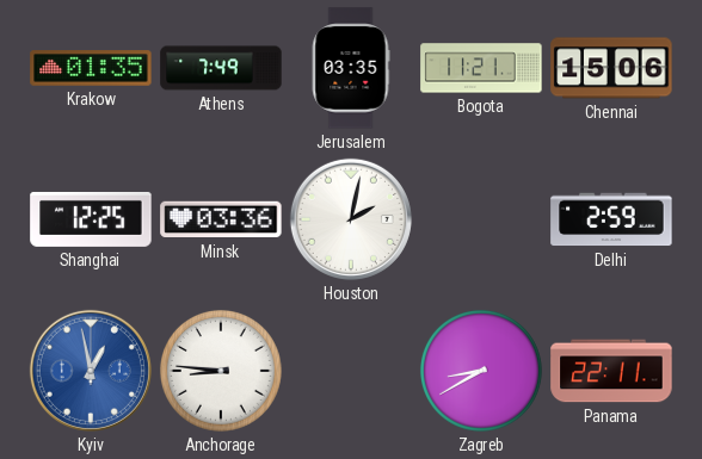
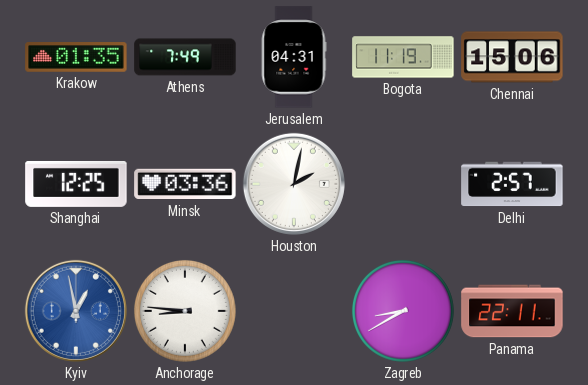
Jerusalem: 03:35 -> 04:31 (294, 57)
Bogota: 11:21 -> 11:19 (403, 57)
Delhi: 2:59 -> 2:57 (512, 184)
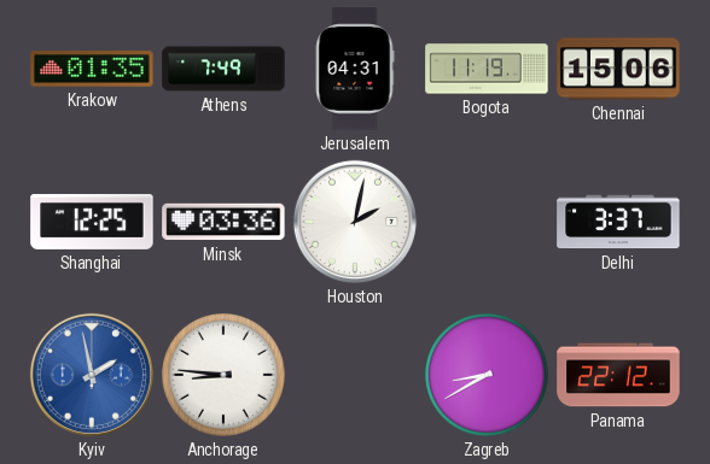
Delhi: 2:57 -> 3:37 (618, 222)
Kyiv: 12:58 -> 1:58 (92, 375)
Panama: 22:11 -> 22:12 (618, 375)
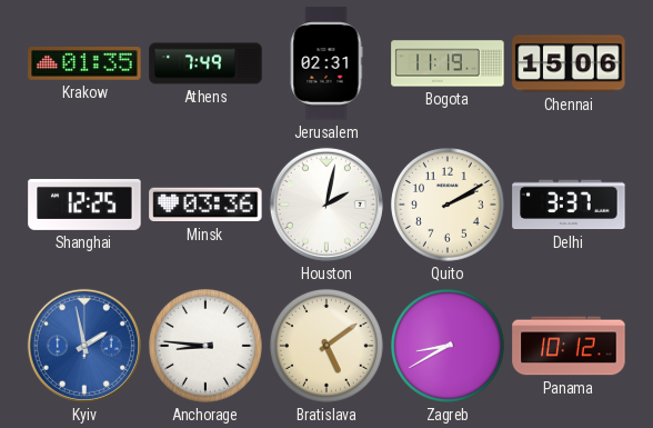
Jerusalem: 04:31 -> 02:31 (326, 63)
Quito: none -> 2:10 (448, 205)
Bratislava: none -> 5:09 (326, 346)
Panama: 22:12 -> 10:12 (569, 346)
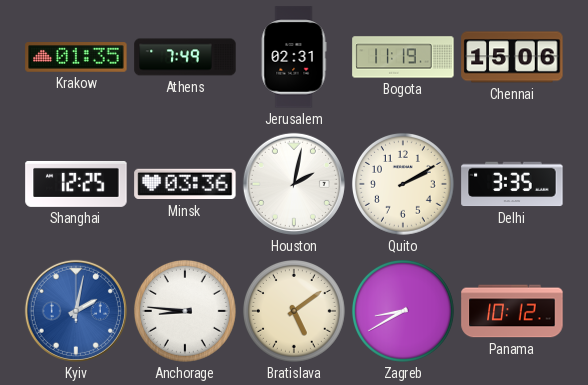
Delhi: 3:37 -> 3:35 (512, 184)
Kyiv: 1:58 -> 2:02 (76, 311)
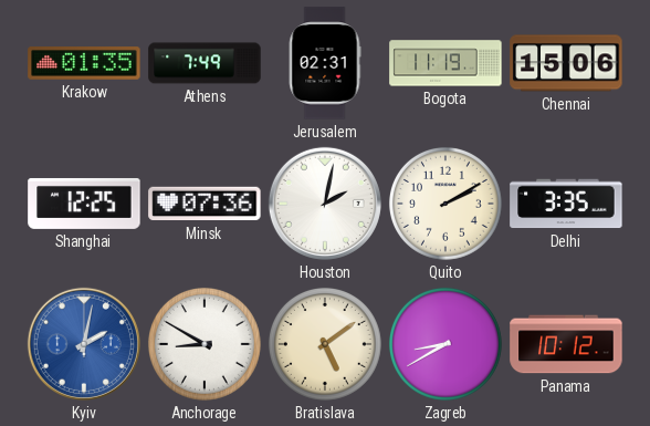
Minsk: 03:36 -> 07:36 (205, 204)
Anchorage: 8:46 -> 8:50 (205, 344)
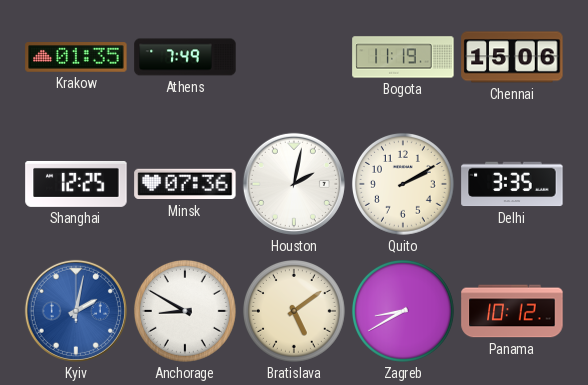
Jerusalem: 02:31 -> none (325, 63)
